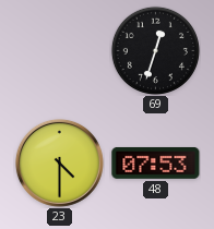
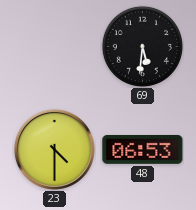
69: 12:33 -> 5:31 (142, 46)
48: 07:53 -> 06:53 (143, 149)
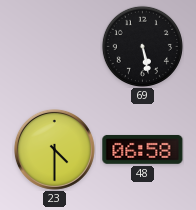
69: 5:31 -> 5:28 (142, 46)
48: 06:53 -> 06:58 (143, 149)
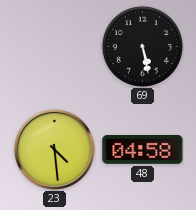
23: 4:30 -> 4:29 (54, 149)
48: 06:58 -> 04:58 (143, 149)
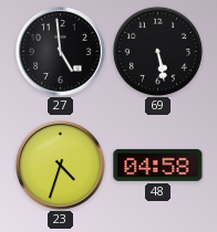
27: none -> 4:59 (60, 51)
23: 4:29 -> 4:33 (60, 165)
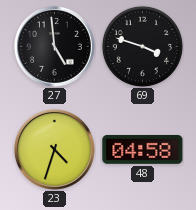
69: 5:28 -> 3:48 (142, 46)
